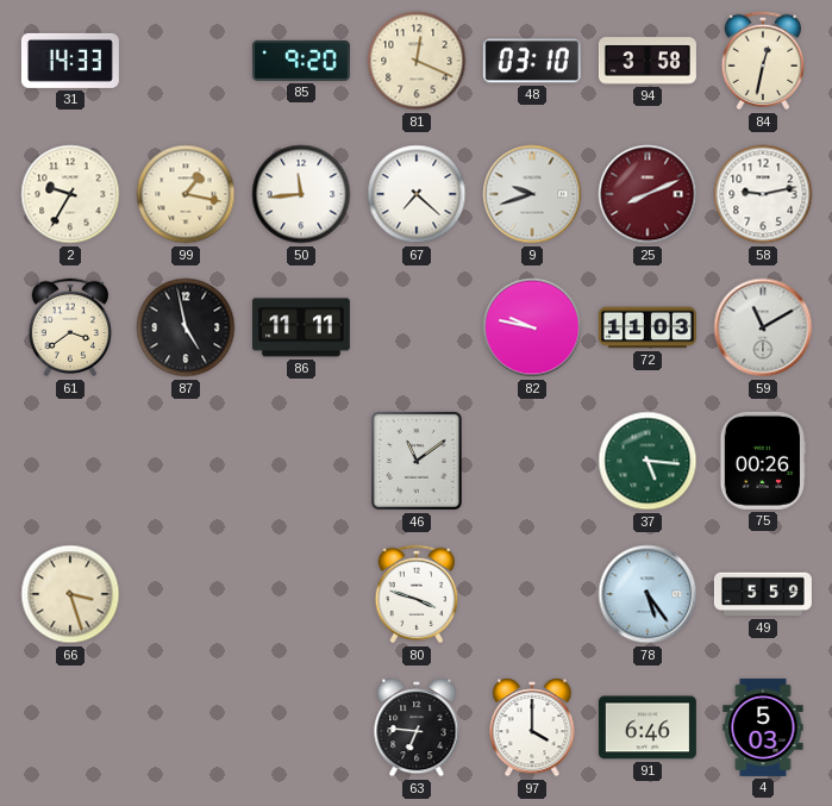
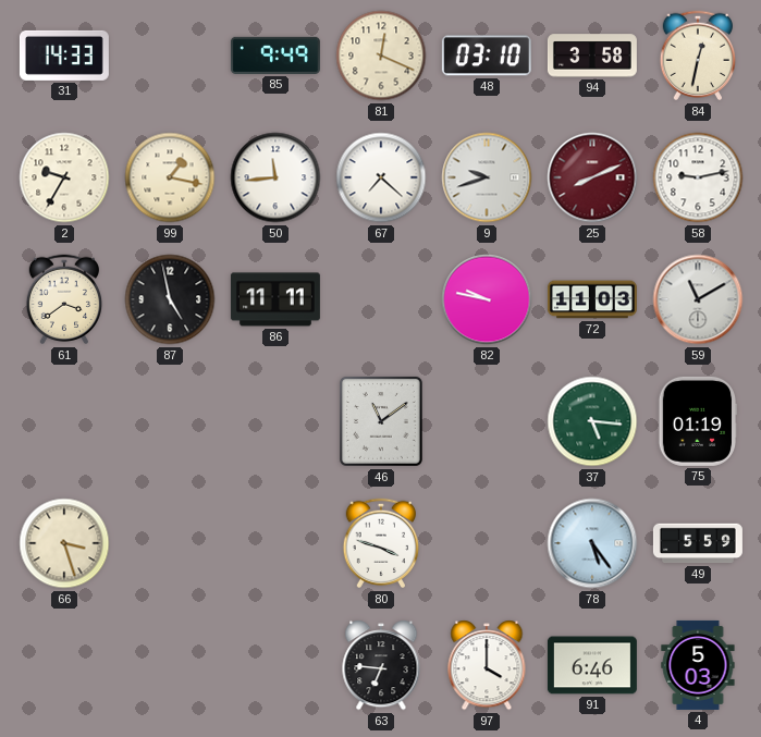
85: 9:20 -> 9:49 (275, 56)
75: 00:26 -> 01:19 (698, 421)
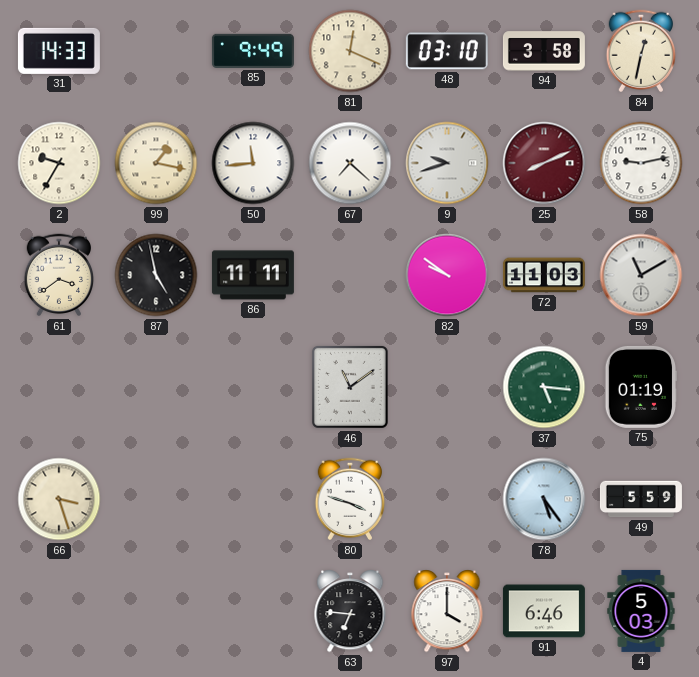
82: 9:47 -> 9:51 (447, 275)
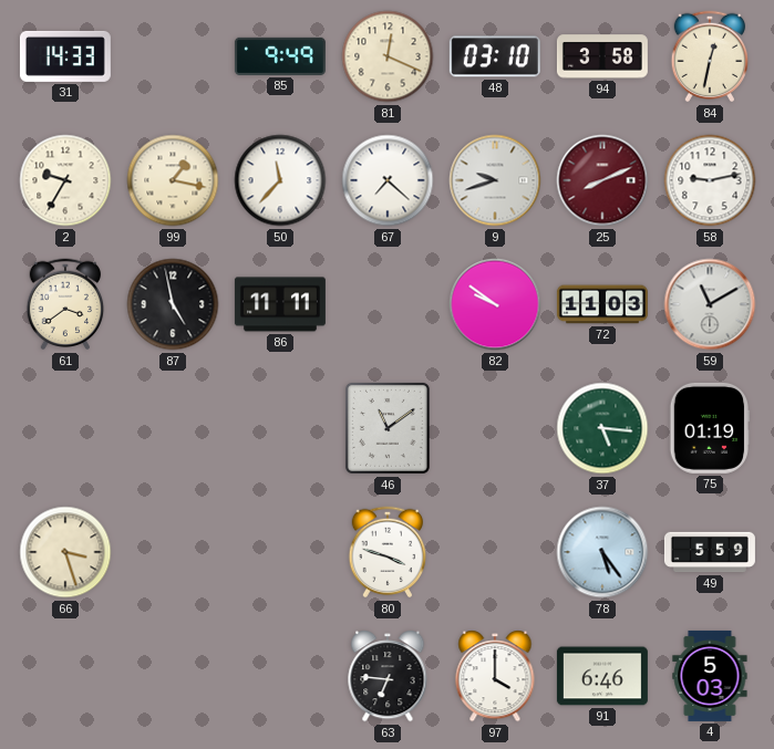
50: 11:44 -> 11:37 (280, 180)
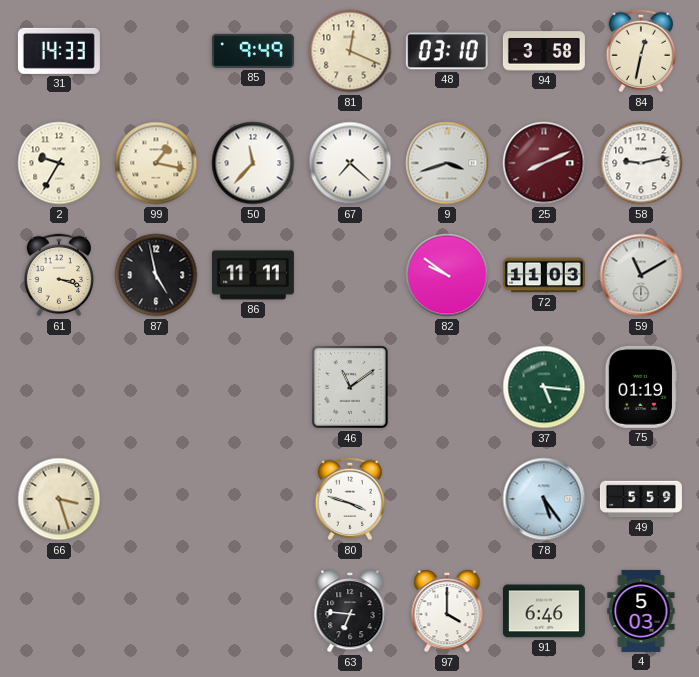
9: 9:42 -> 3:42 (447, 163)
61: 3:39 -> 3:18 (59, 275)
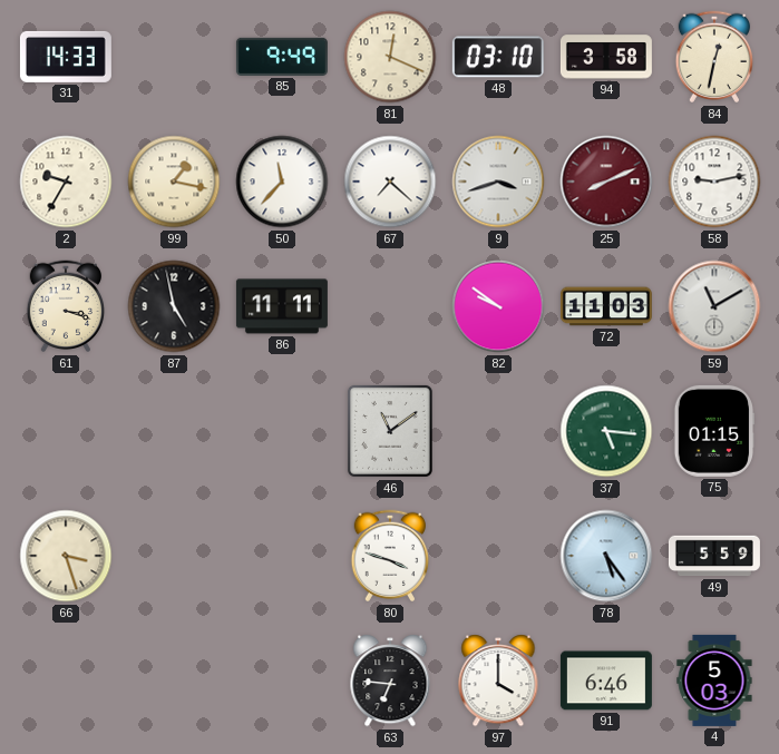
75: 01:19 -> 01:15 (714, 431)
